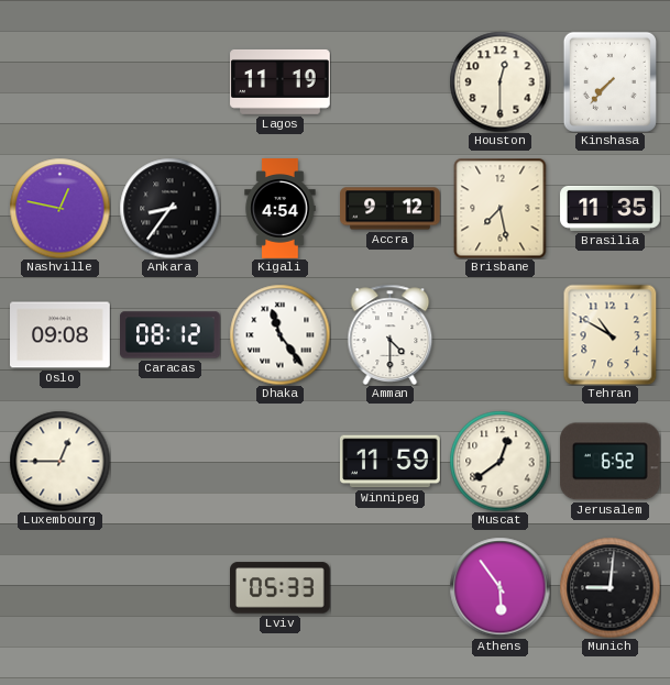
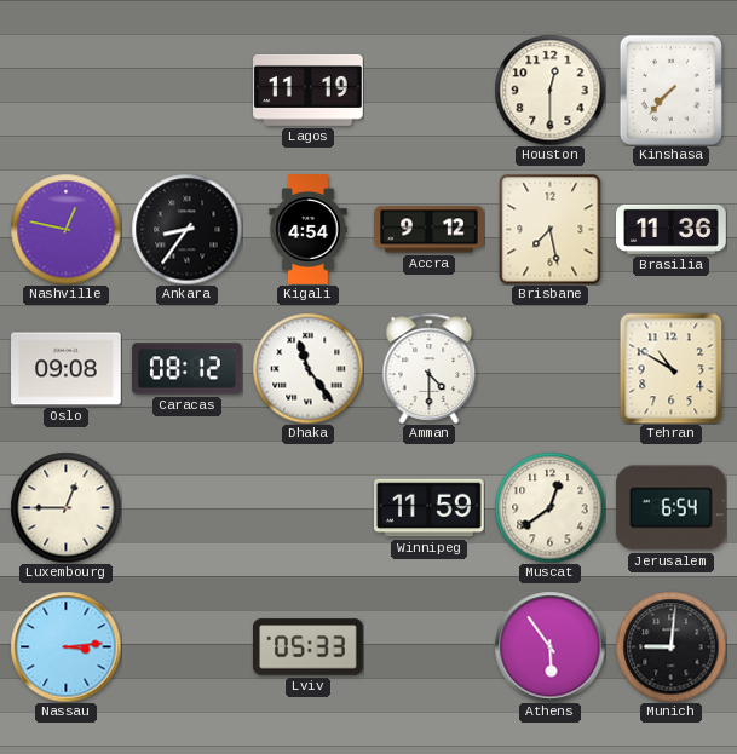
Brasilia: 11:35 -> 11:36 (672, 229)
Jerusalem: 6:52 -> 6:54 (670, 508)
Nassau: none -> 3:14 (65, 646)
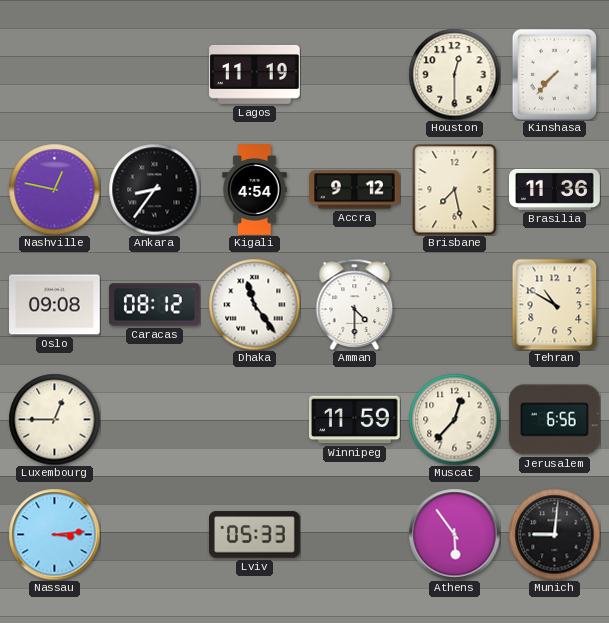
Muscat: 12:39 -> 12:37 (454, 419)
Jerusalem: 6:54 -> 6:56 (554, 420)
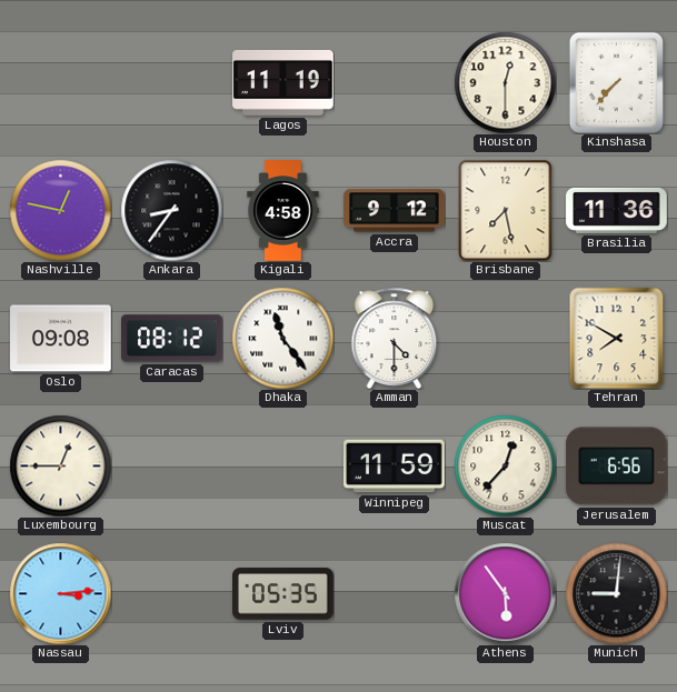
Kigali: 4:54 -> 4:58 (283, 211)
Tehran: 10:50 -> 7:50 (617, 338)
Lviv: 05:33 -> 05:35 (283, 594)
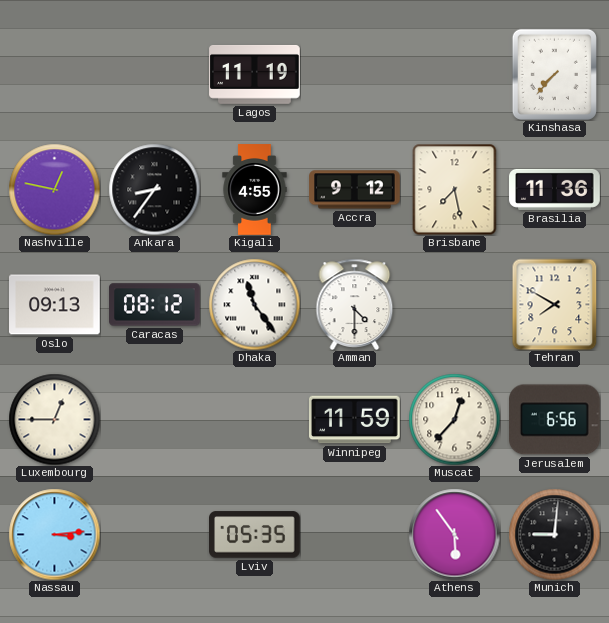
Houston: 12:30 -> none (505, 82)
Kigali: 4:58 -> 4:55 (255, 190)
Oslo: 09:08 -> 09:13 (55, 305)
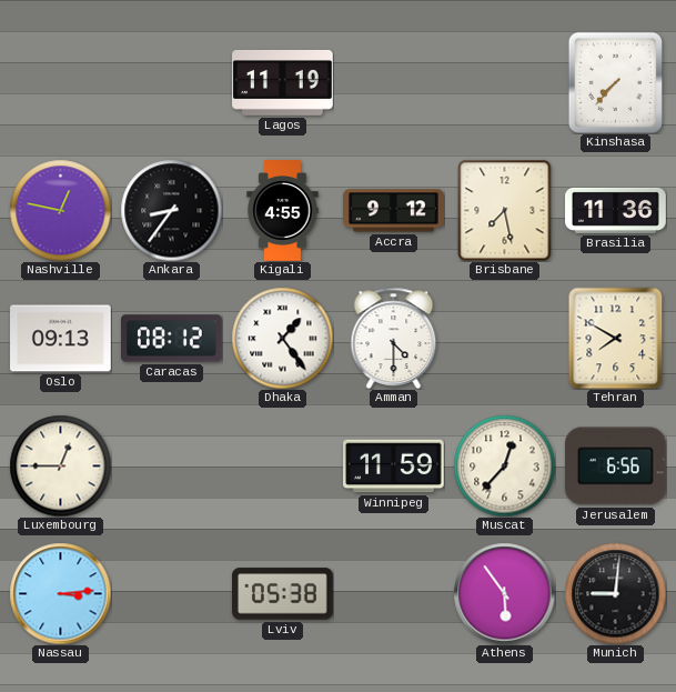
Dhaka: 11:24 -> 1:24 (282, 338)
Lviv: 05:35 -> 05:38 (283, 594)
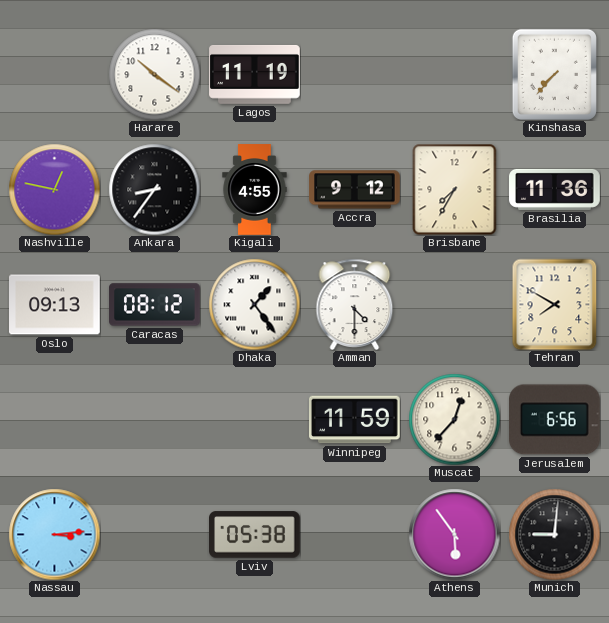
Harare: none -> 10:21 (154, 74)
Brisbane: 7:28 -> 7:35 (455, 189)
Luxembourg: 12:45 -> none (60, 465)
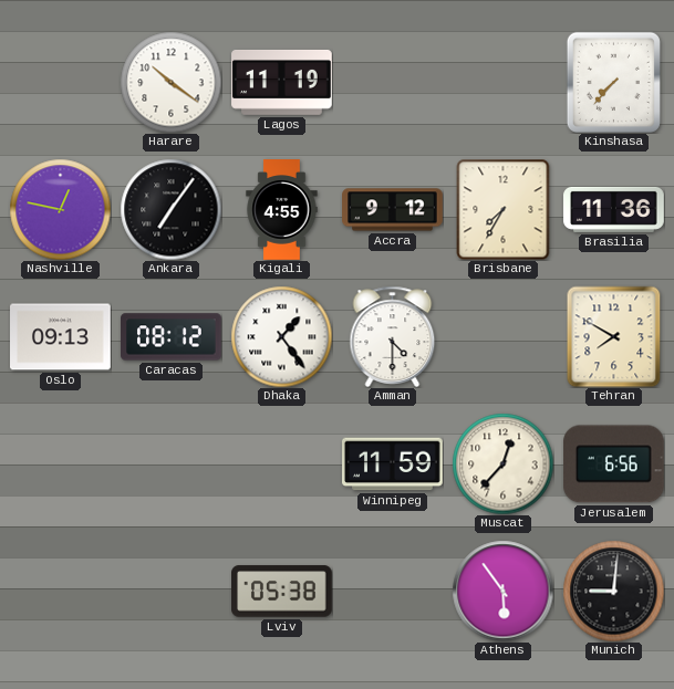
Ankara: 8:36 -> 7:06 (170, 209)
Nassau: 3:14 -> none (54, 534)
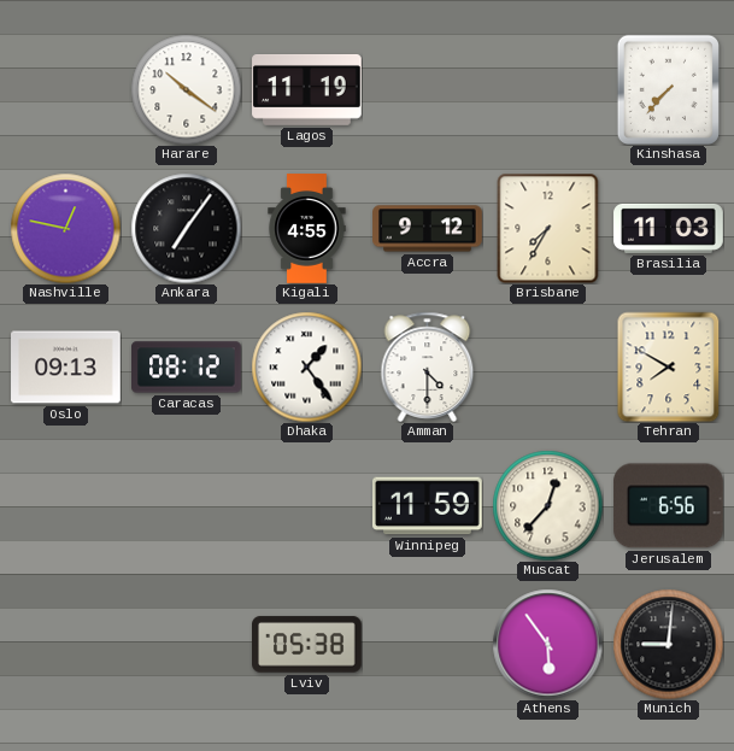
Brasilia: 11:36 -> 11:03 (669, 228)
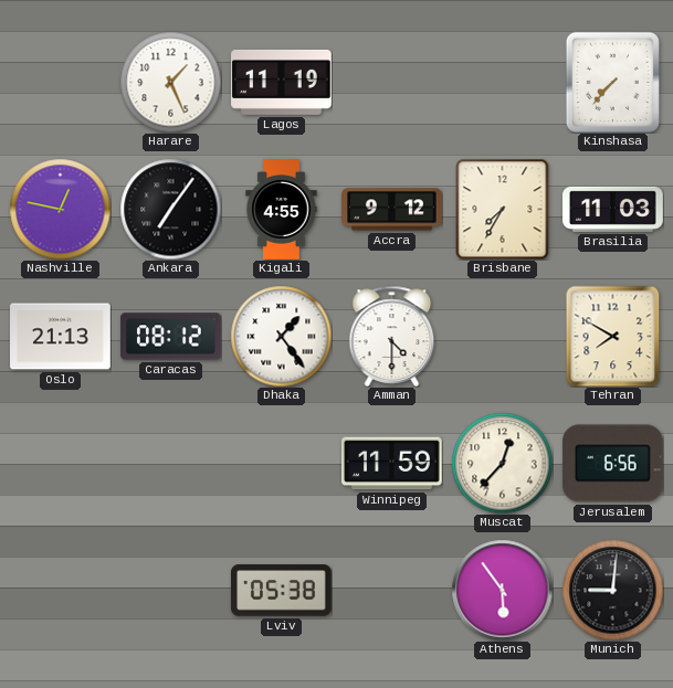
Harare: 10:21 -> 1:26 (170, 82)
Oslo: 09:13 -> 21:13 (61, 337)
